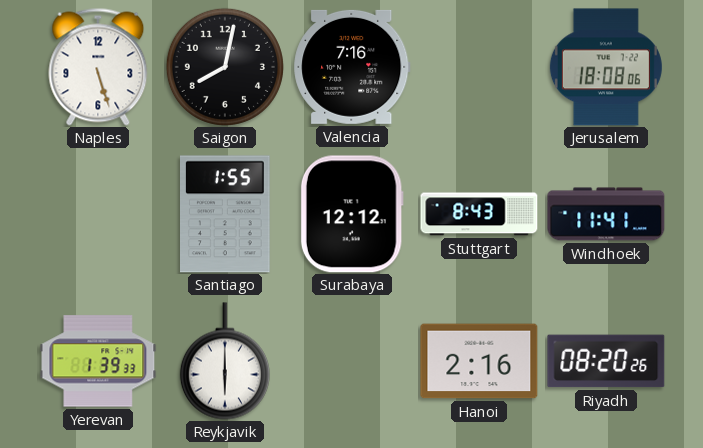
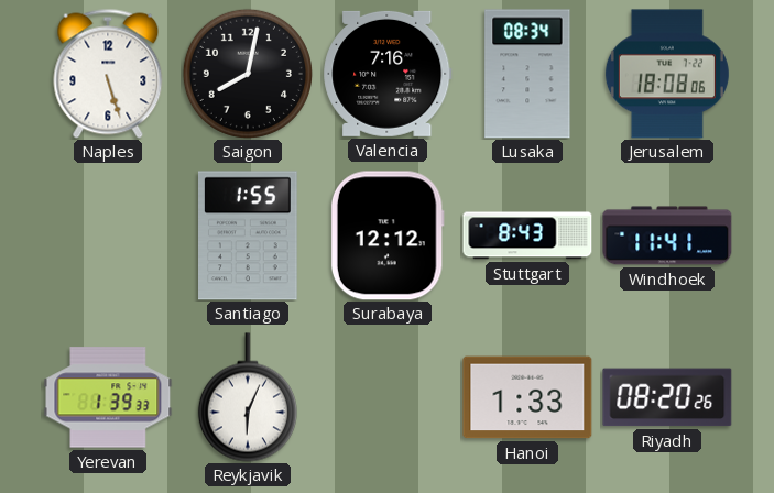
Lusaka: none -> 08:34 (527, 74)
Reykjavik: 6:00 -> 6:04 (248, 397)
Hanoi: 2:16 -> 1:33 (527, 397)
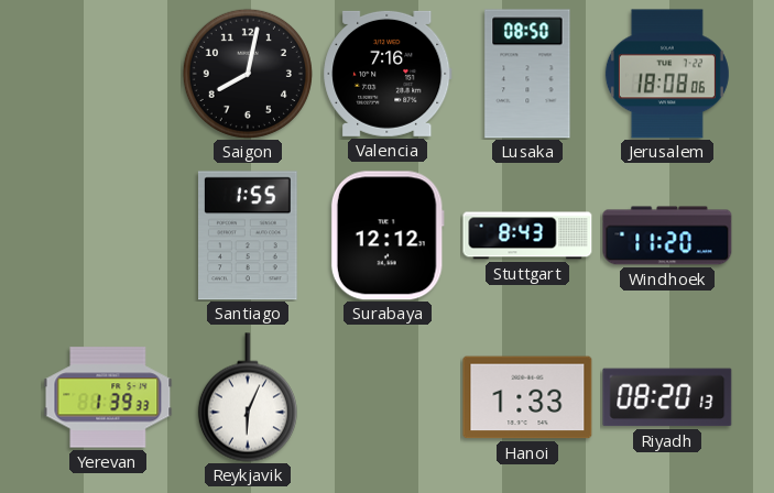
Naples: 5:27 -> none (108, 74)
Lusaka: 08:34 -> 08:50 (527, 74)
Windhoek: 11:41 -> 11:20 (667, 235)
Riyadh: 08:20:26 -> 08:20:13 (667, 397)
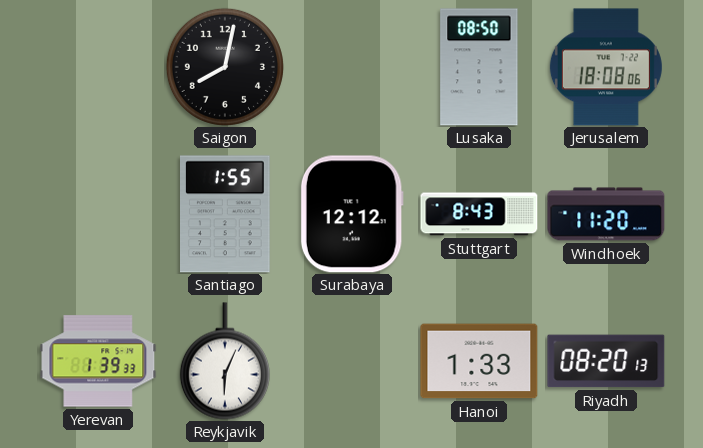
Valencia: 7:16 -> none (388, 74)
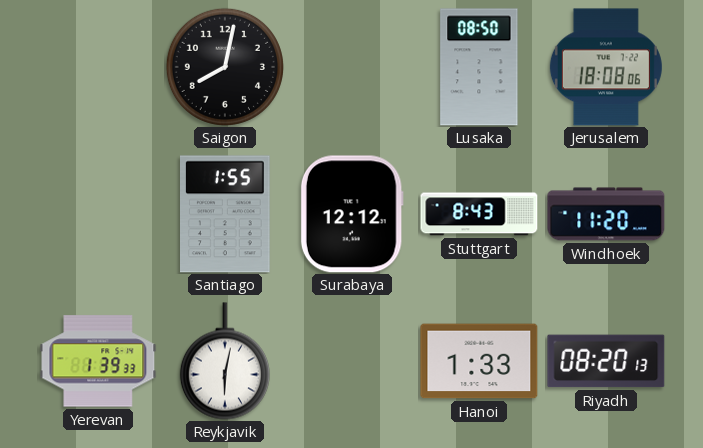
Reykjavik: 6:04 -> 6:02 (225, 361)
